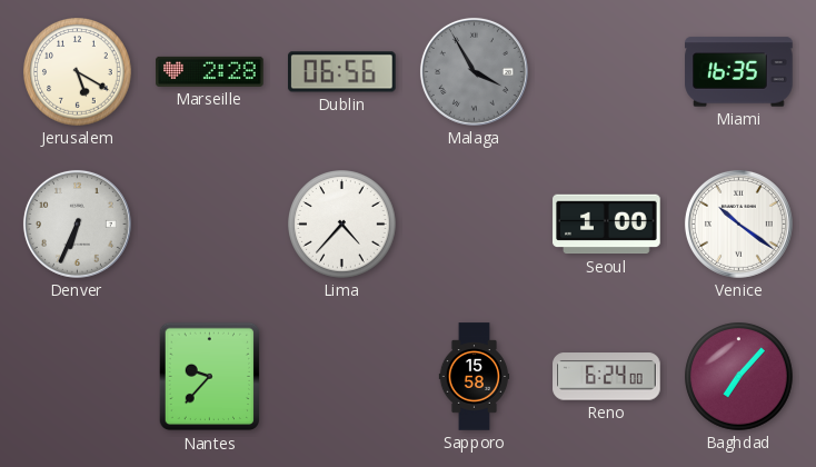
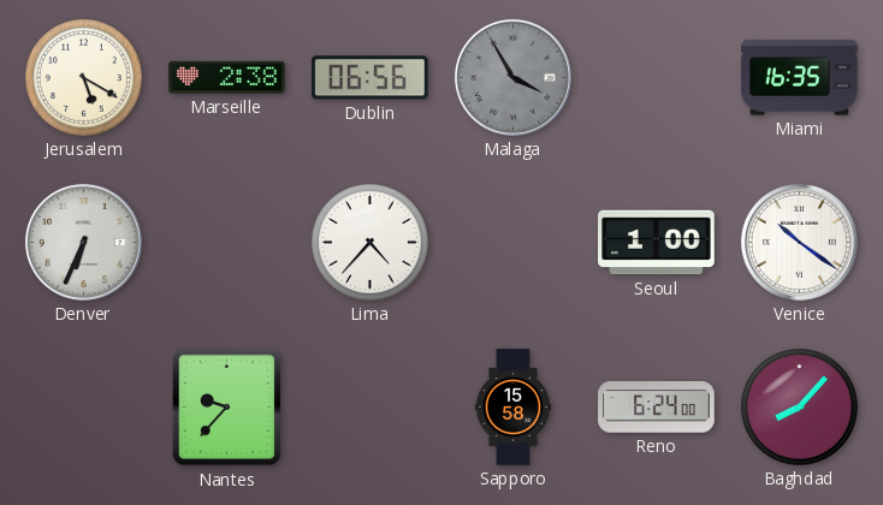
Marseille: 2:28 -> 2:38 (227, 77)
Baghdad: 7:07 -> 8:07 (800, 408)
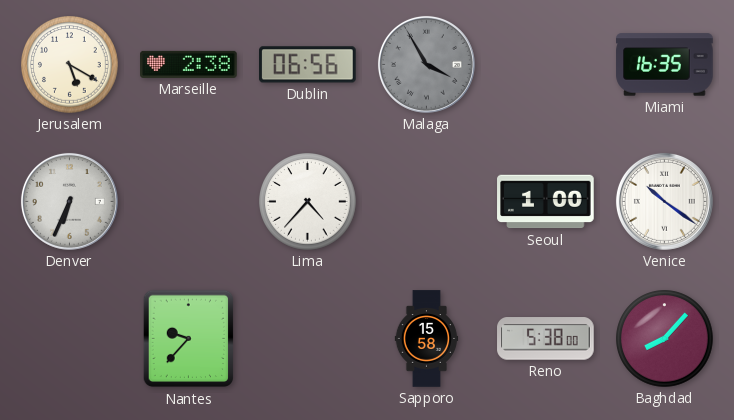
Reno: 6:24 -> 5:38 (546, 339)
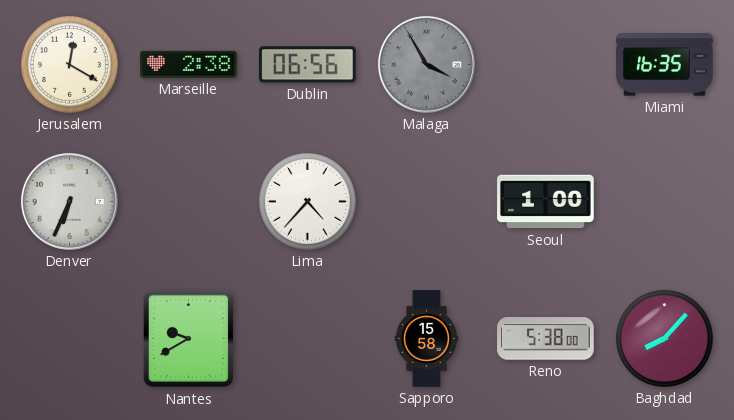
Jerusalem: 5:20 -> 12:20 (70, 65)
Venice: 10:21 -> none (664, 201)
Nantes: 9:37 -> 9:40 (189, 339)
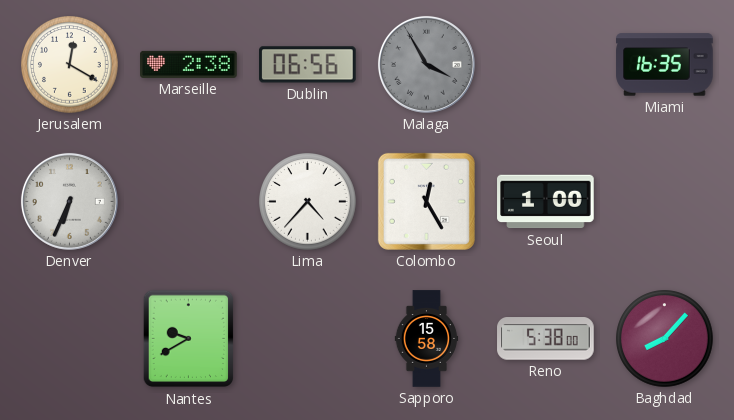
Colombo: none -> 12:25 (426, 201)
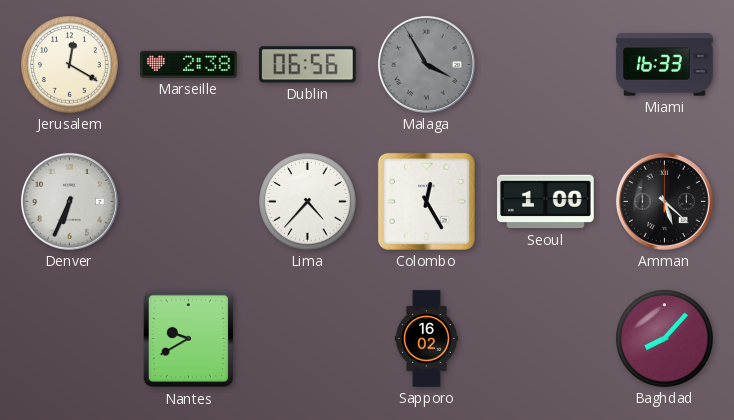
Miami: 16:35 -> 16:33 (665, 65)
Amman: none -> 5:22 (664, 201)
Sapporo: 15:58 -> 16:02 (427, 339)
Reno: 5:38 -> none (546, 339)
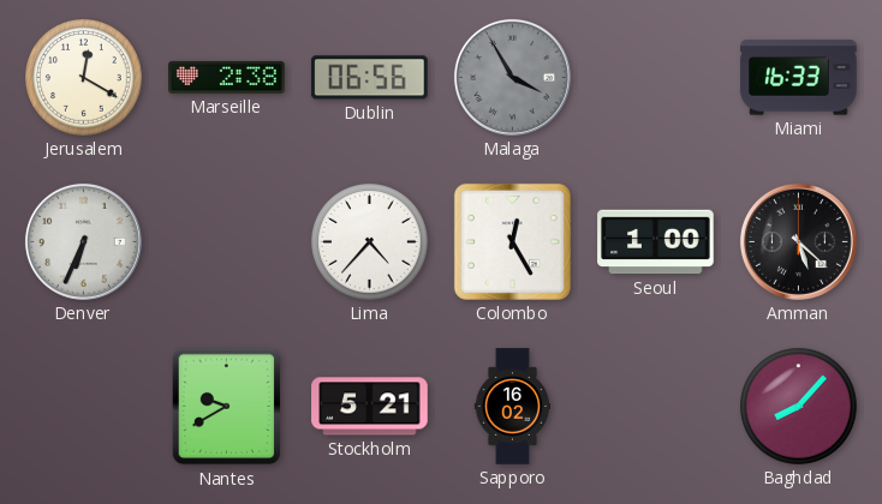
Stockholm: none -> 5:21 (370, 407)
